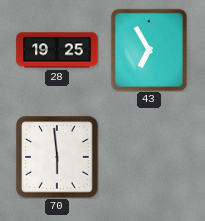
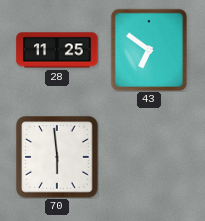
28: 19:25 -> 11:25 (57, 50)
43: 6:55 -> 6:51 (149, 50)
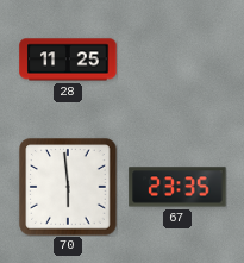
43: 6:51 -> none (149, 50)
67: none -> 23:35 (177, 187)
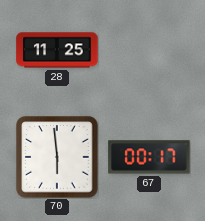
67: 23:35 -> 00:17 (149, 157)
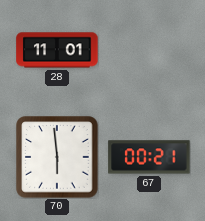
28: 11:25 -> 11:01 (57, 50)
67: 00:17 -> 00:21 (149, 157)
